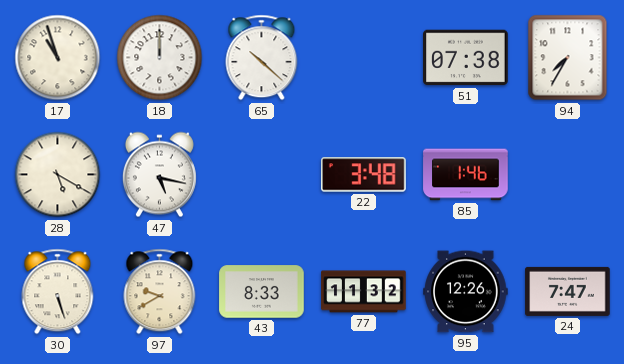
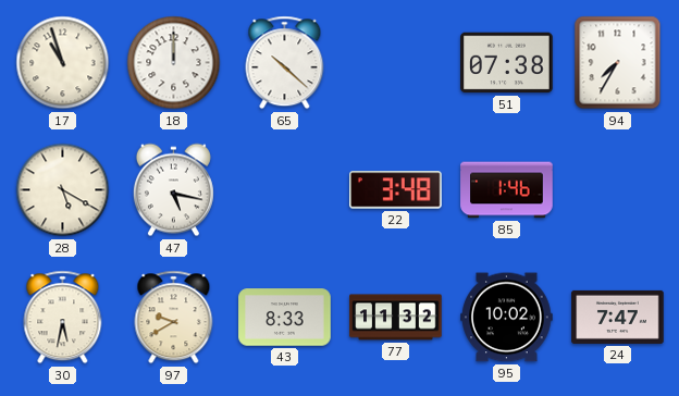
30: 5:27 -> 5:32 (63, 318)
95: 12:26 -> 10:02 (507, 318)
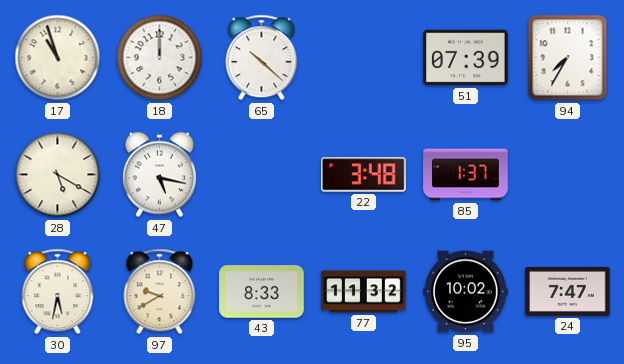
51: 07:38 -> 07:39 (466, 58)
85: 1:46 -> 1:37 (466, 175)
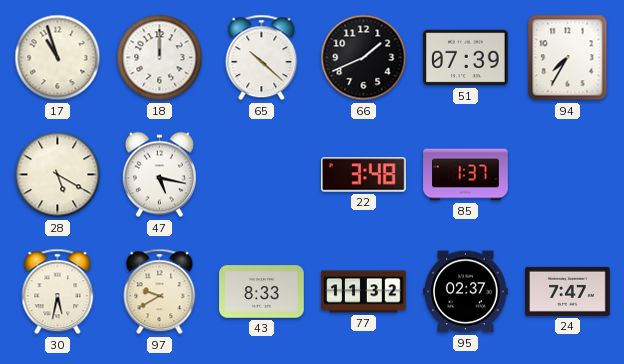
66: none -> 1:41 (364, 58)
95: 10:02 -> 02:37 (466, 292)
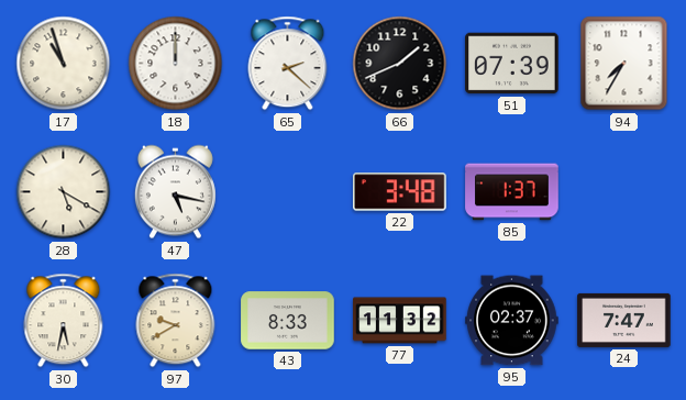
65: 10:22 -> 2:22 (288, 64)
